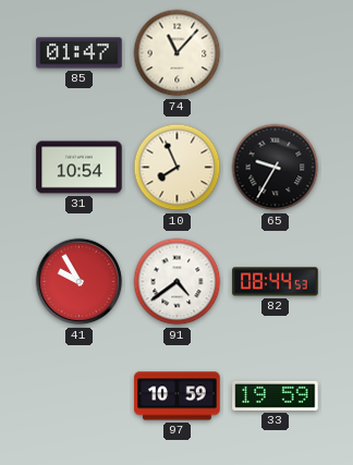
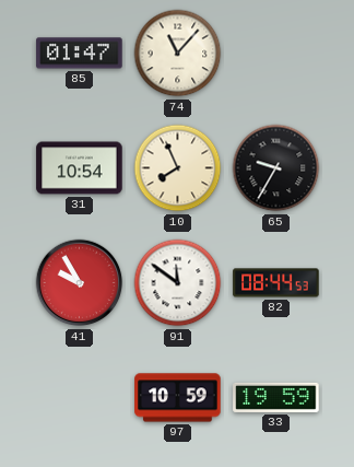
91: 4:39 -> 11:51 (178, 283)
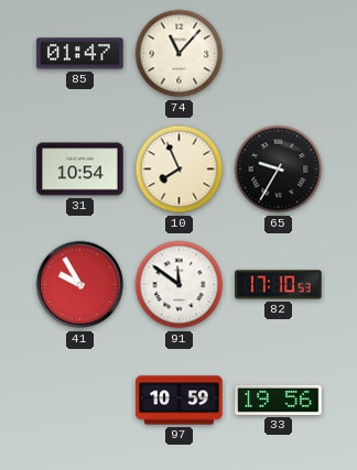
82: 08:44 -> 17:10 (279, 285)
33: 19:59 -> 19:56 (279, 400)
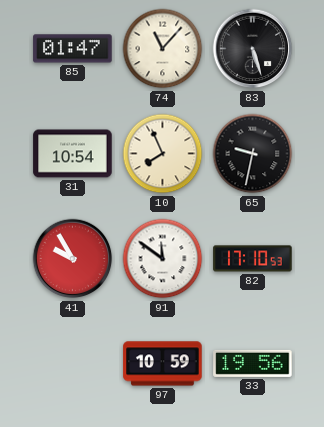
83: none -> 5:27 (253, 49)
65: 9:35 -> 9:32 (253, 154)
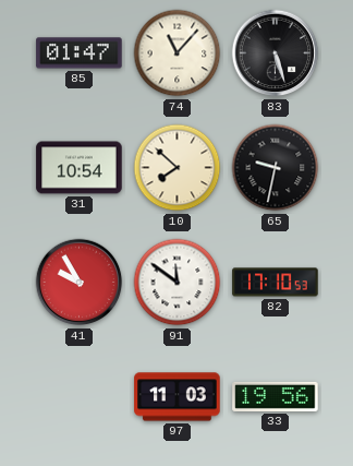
10: 7:56 -> 7:52 (178, 168)
97: 10:59 -> 11:03 (178, 397)
